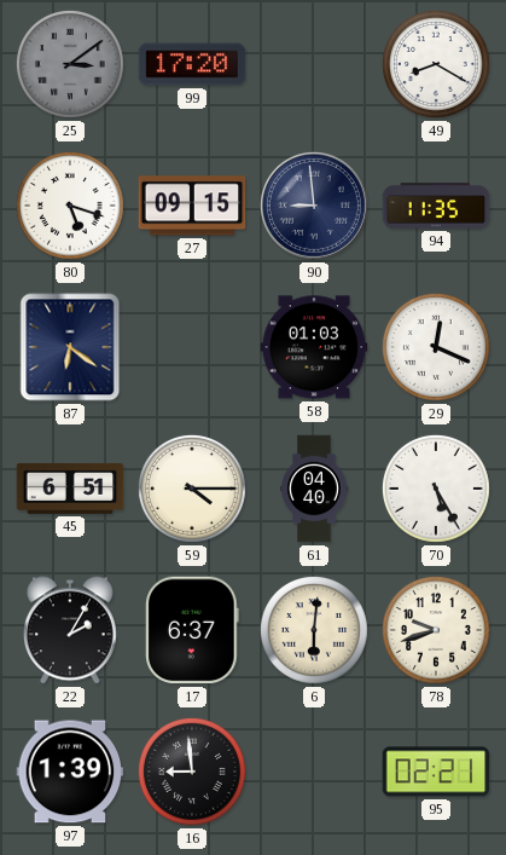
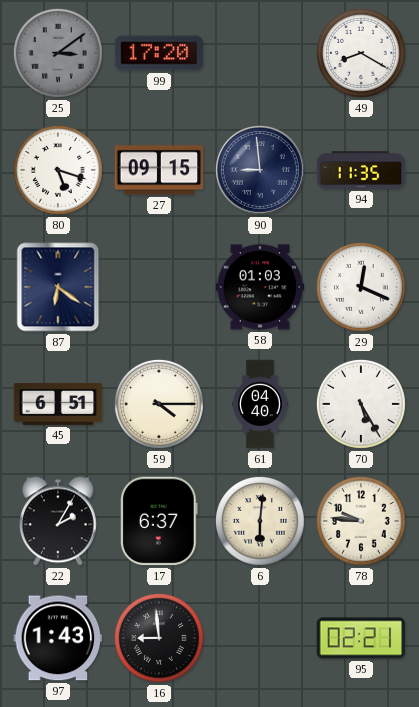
78: 9:42 -> 9:46 (361, 521)
97: 1:39 -> 1:43 (58, 638)
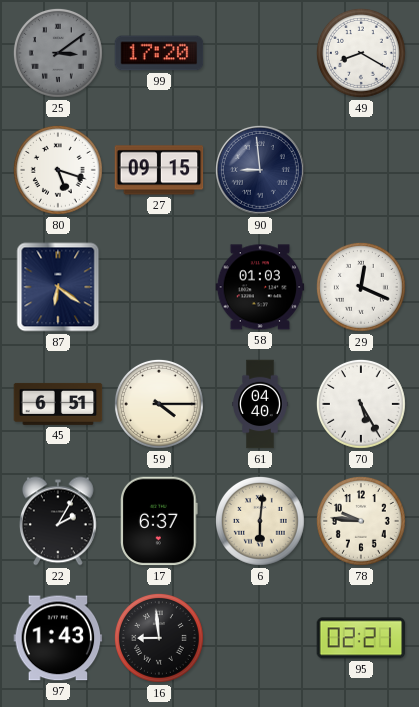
94: 11:35 -> none (361, 170)
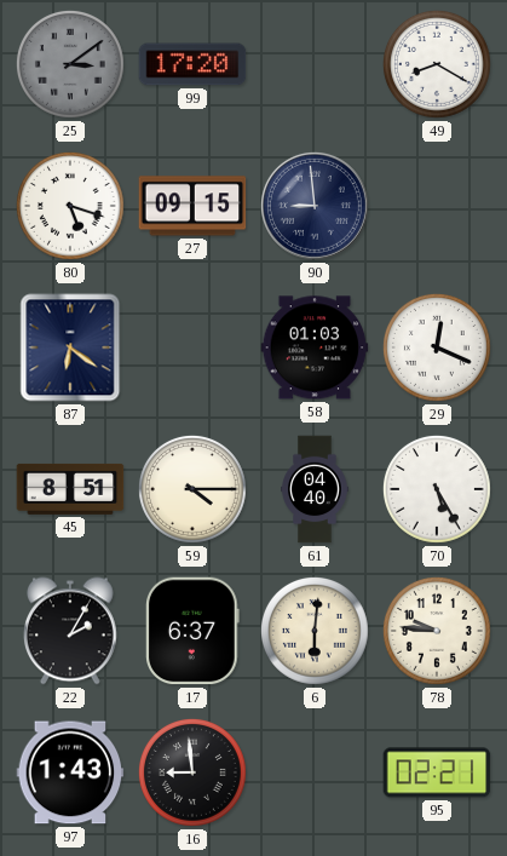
45: 6:51 -> 8:51 (70, 489)
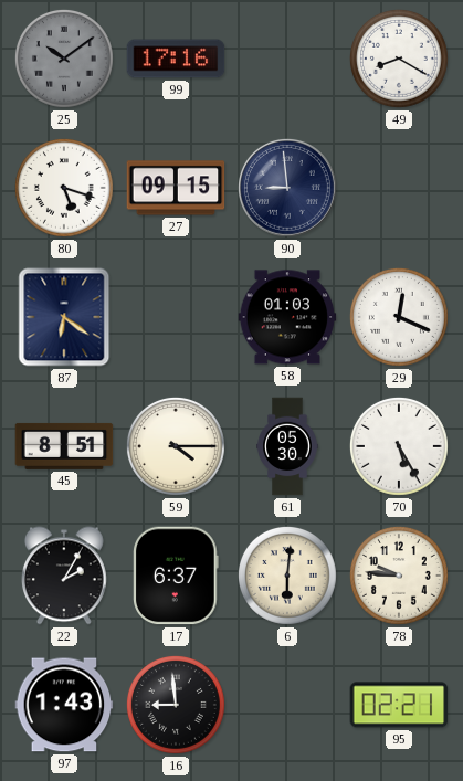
25: 3:09 -> 10:09 (64, 59)
99: 17:20 -> 17:16 (176, 59)
61: 04:40 -> 05:30 (287, 446)
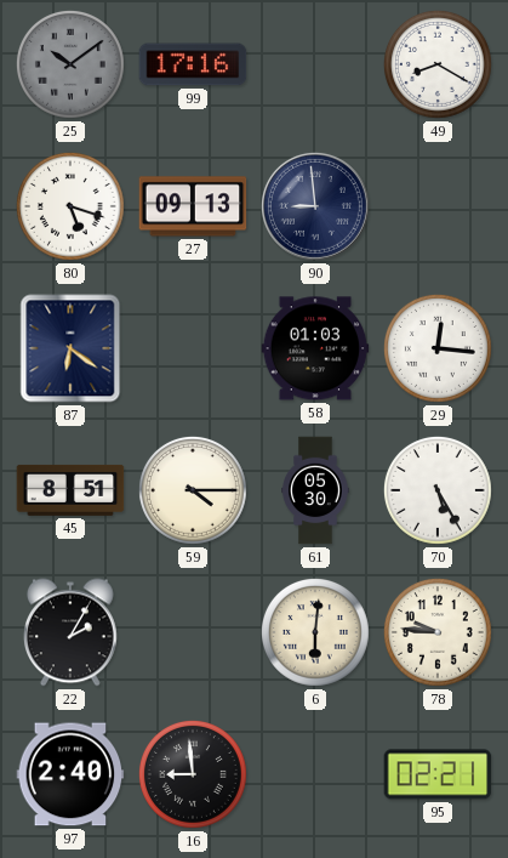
27: 09:15 -> 09:13 (193, 206)
29: 12:19 -> 12:16 (438, 348)
17: 6:37 -> none (177, 576)
97: 1:43 -> 2:40 (70, 774)
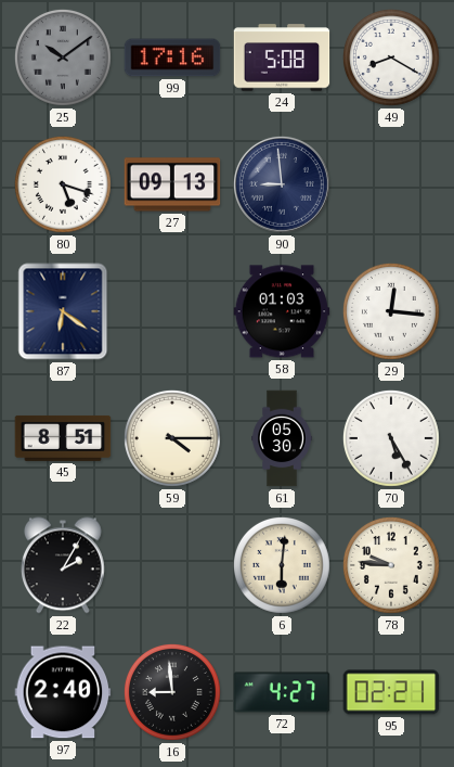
24: none -> 5:08 (282, 57)
72: none -> 4:27 (282, 692)
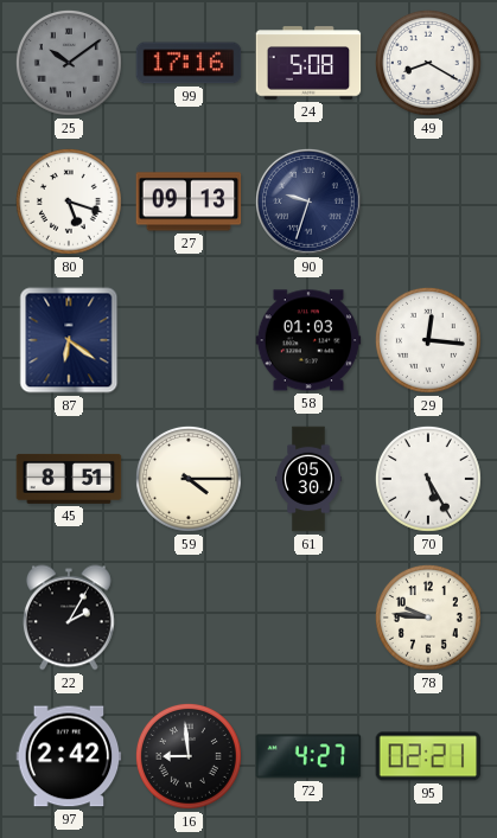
90: 8:59 -> 9:33 (308, 201)
6: 6:01 -> none (282, 565)
97: 2:40 -> 2:42 (69, 756)
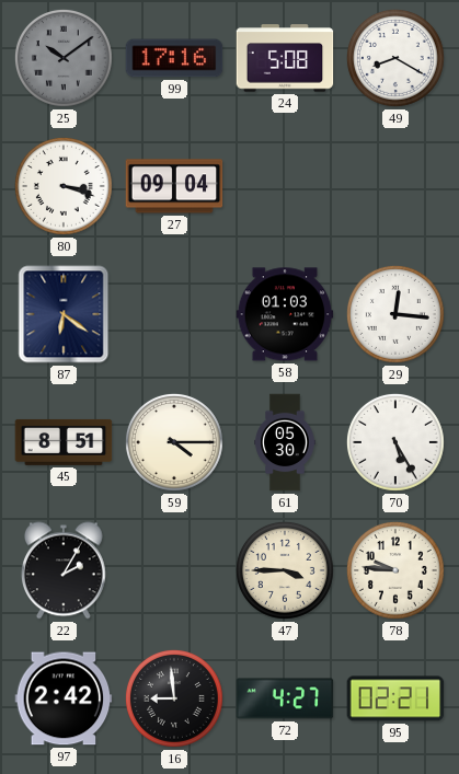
80: 5:18 -> 3:18 (64, 186)
27: 09:13 -> 09:04 (174, 186)
90: 9:33 -> none (308, 201)
47: none -> 3:45 (285, 570)
